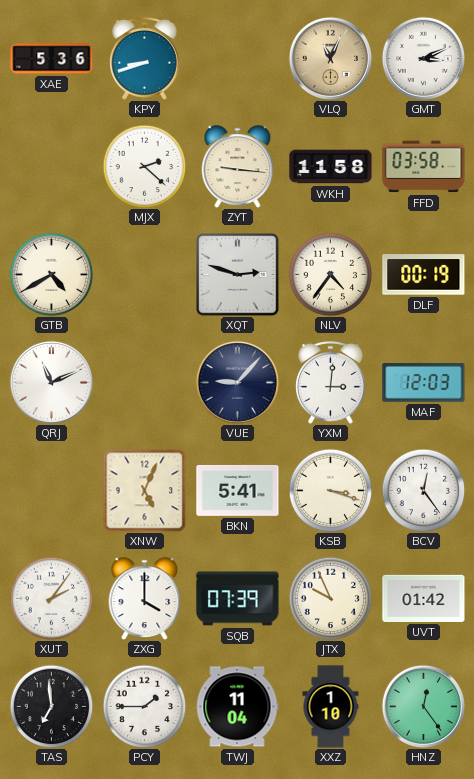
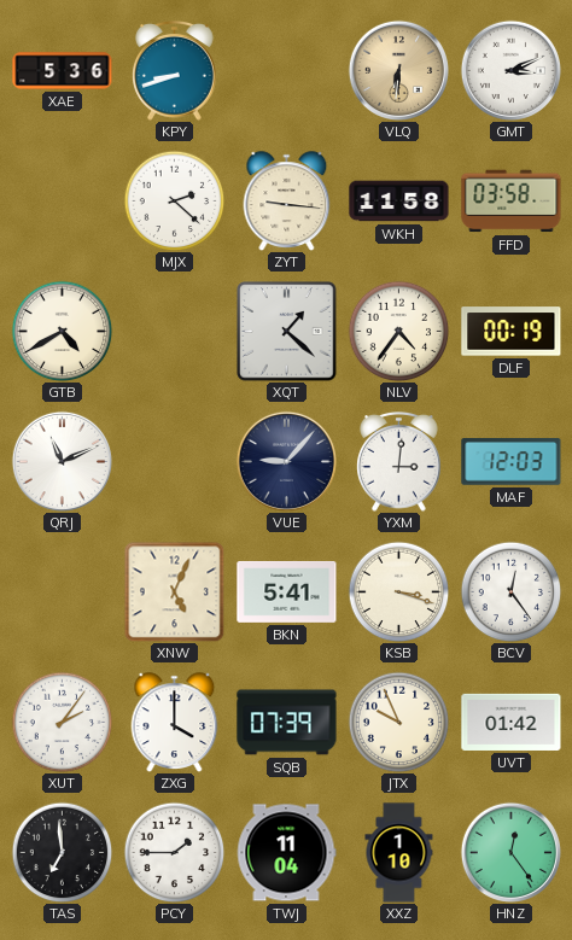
VLQ: 11:04 -> 6:31 (398, 70)
XQT: 2:48 -> 1:22 (287, 332)
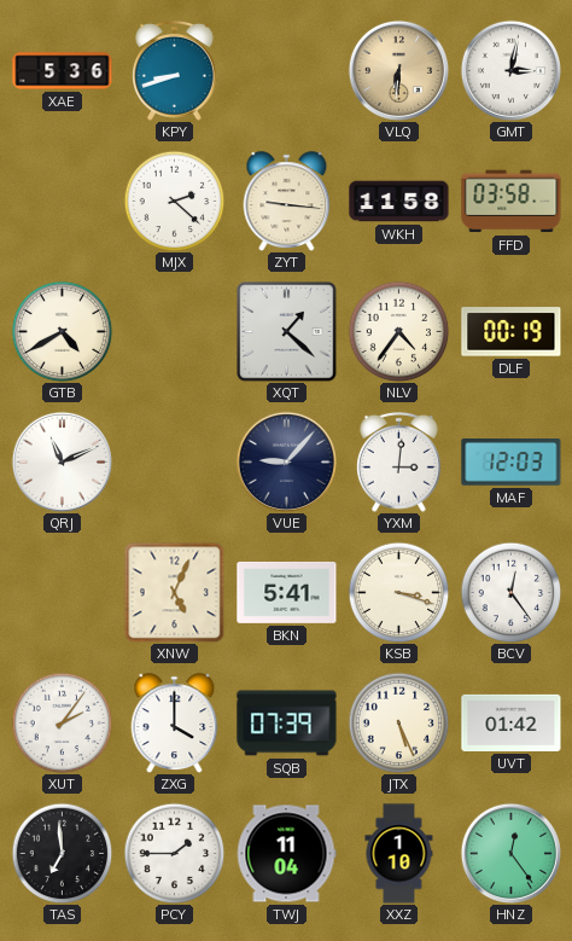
GMT: 3:11 -> 3:02 (510, 70)
JTX: 9:56 -> 5:26 (398, 722)
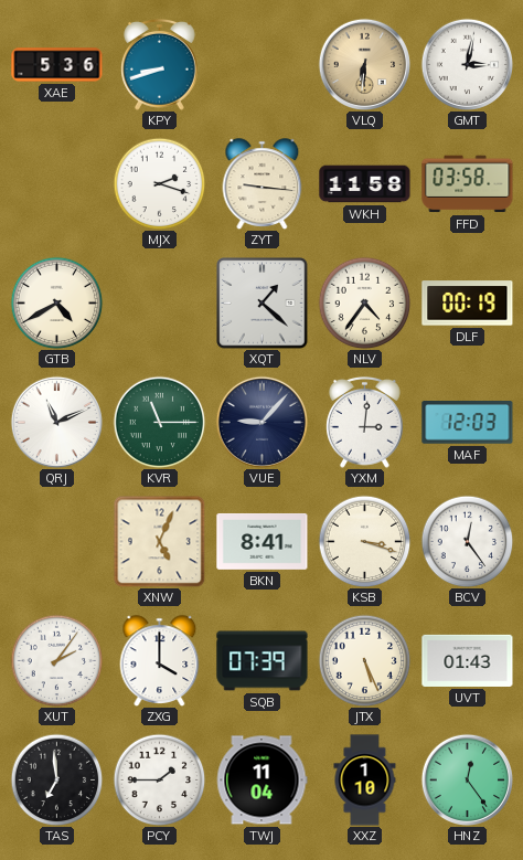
MJX: 2:22 -> 2:18 (159, 183)
KVR: none -> 11:15 (159, 422)
BKN: 5:41 -> 8:41 (263, 541)
UVT: 01:42 -> 01:43 (468, 660)
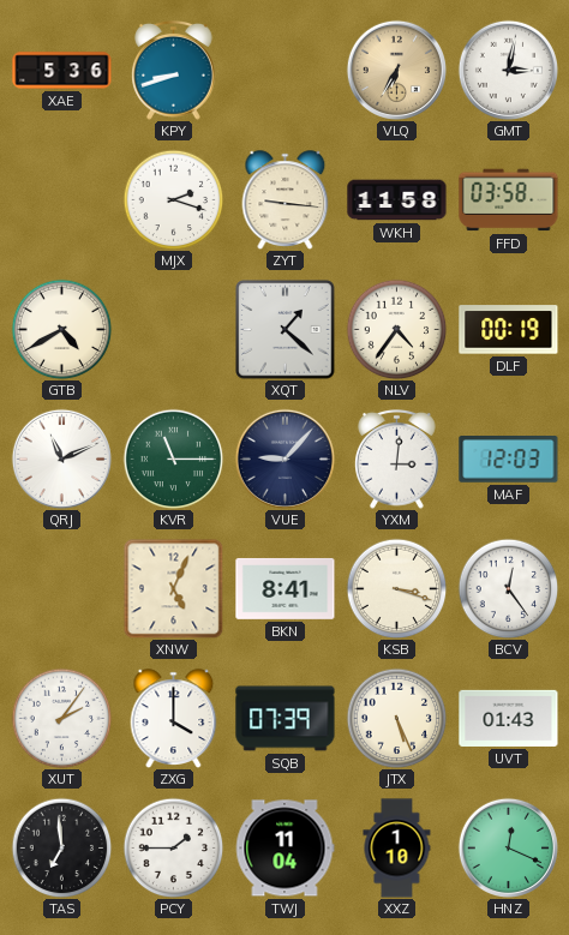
VLQ: 6:31 -> 6:35 (396, 70)
HNZ: 12:24 -> 12:19 (508, 847)
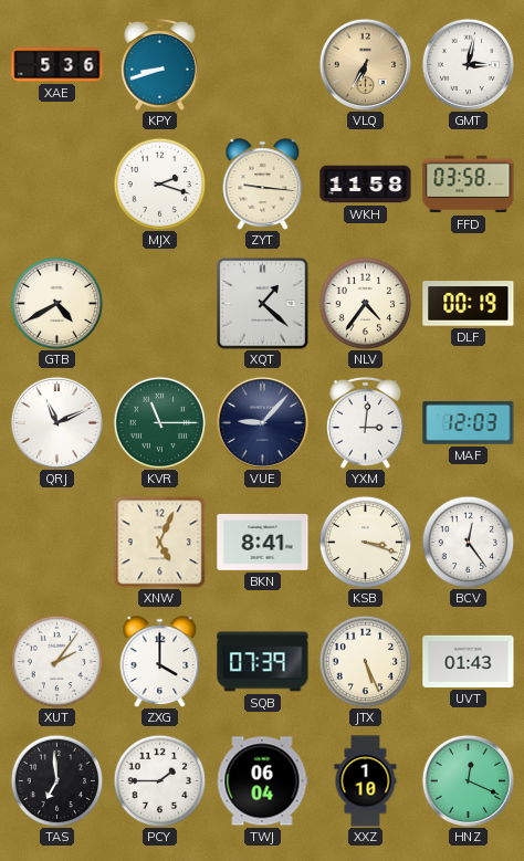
TWJ: 11:04 -> 06:04 (262, 781)
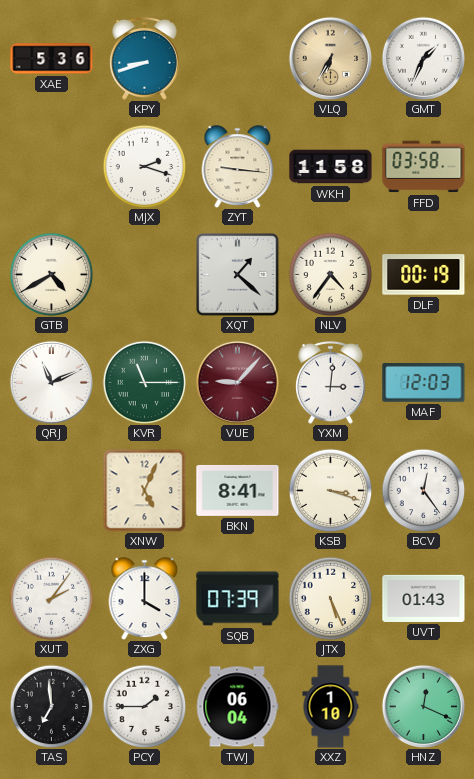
GMT: 3:02 -> 1:34 (423, 58)
VUE dial: navy -> burgundy (237, 382)
